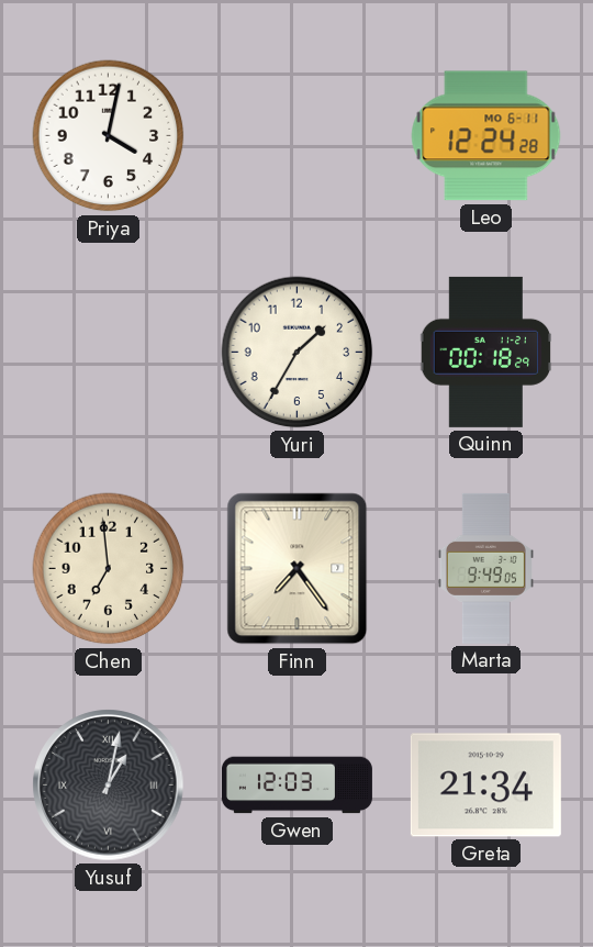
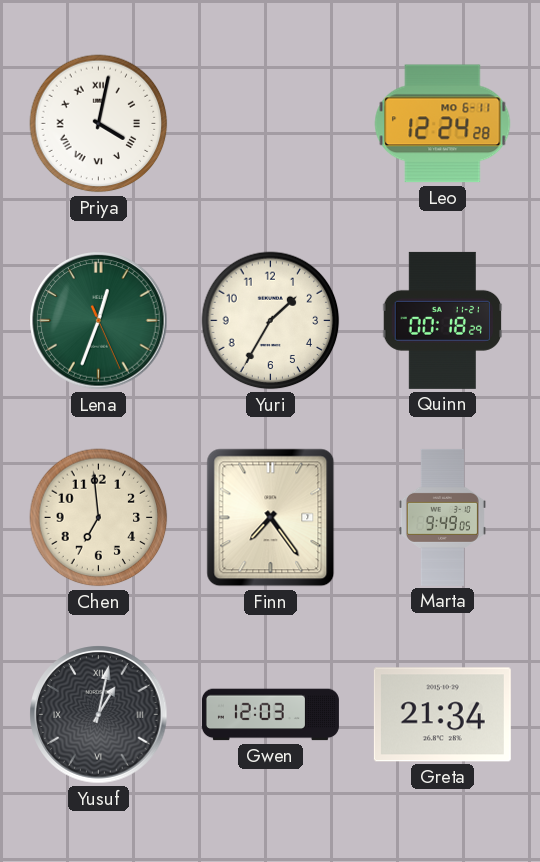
Priya numerals: Arabic -> Roman (99, 124)
Lena: none -> 12:33 (99, 321)
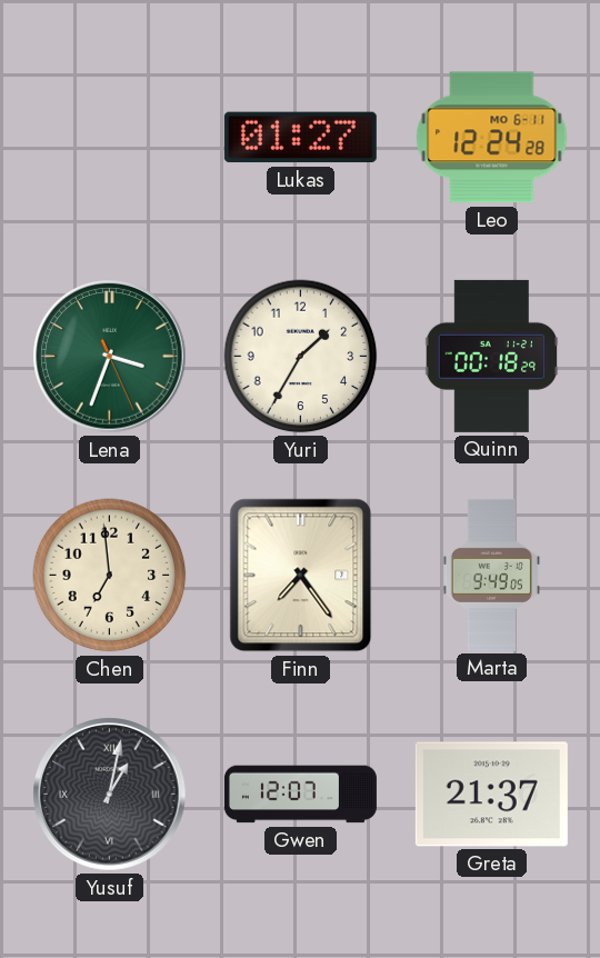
Priya: 4:02 -> none (99, 124)
Lukas: none -> 01:27 (300, 138)
Lena: 12:33 -> 3:33 (110, 357)
Gwen: 12:03 -> 12:07 (300, 795)
Greta: 21:34 -> 21:37 (491, 795)
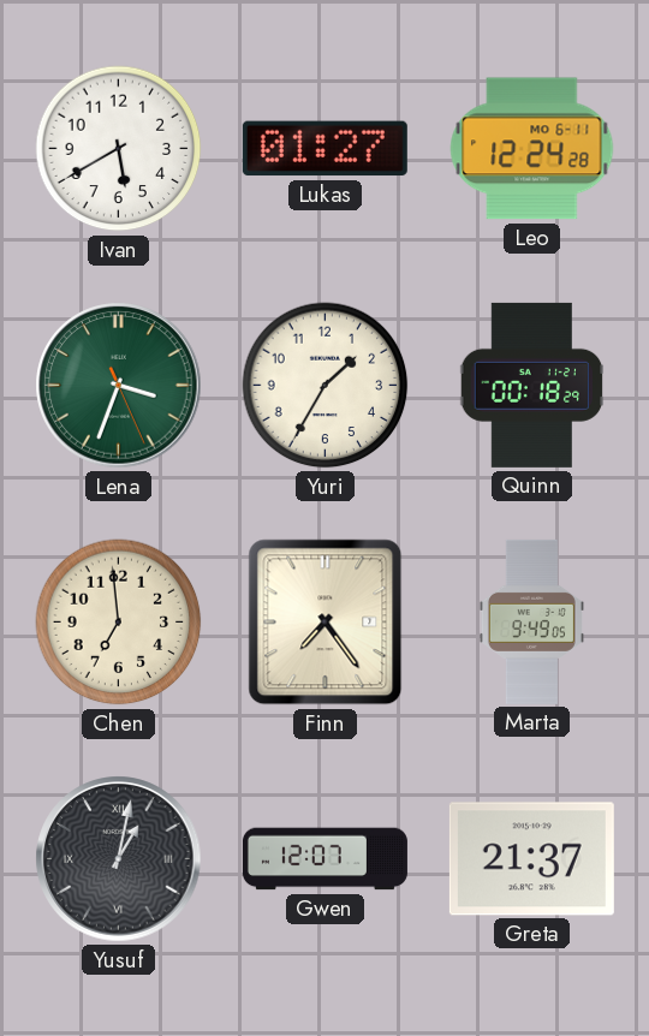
Ivan: none -> 5:40 (119, 149)
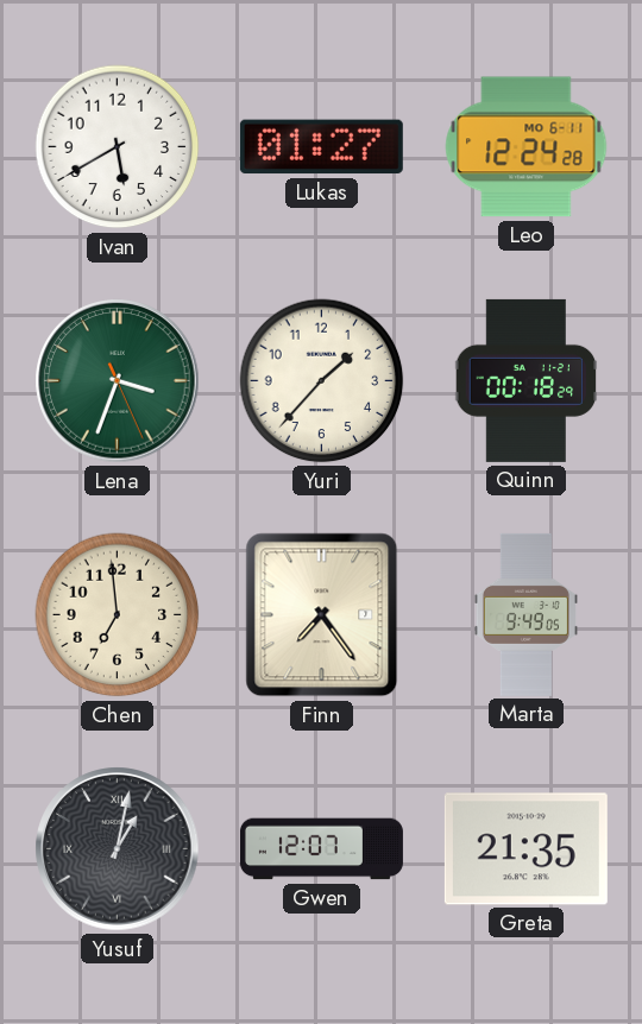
Yuri: 1:35 -> 1:37 (322, 381)
Greta: 21:37 -> 21:35 (525, 849)
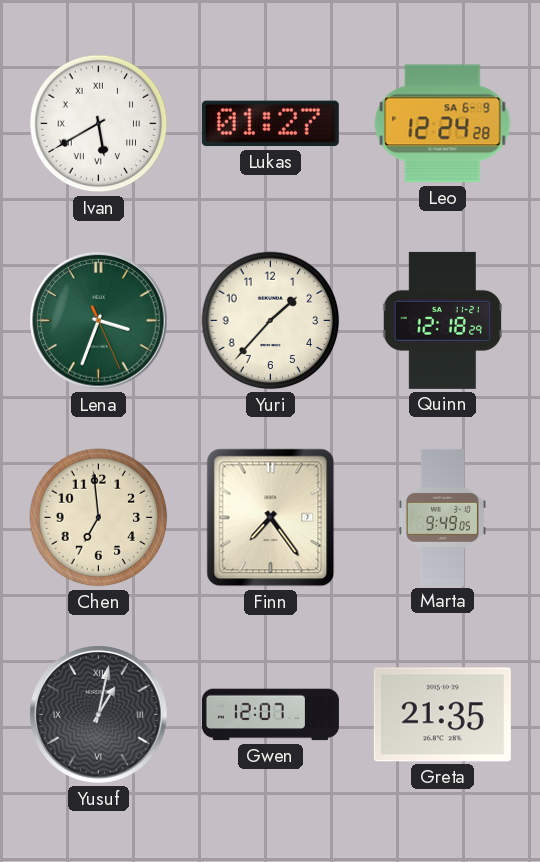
Ivan numerals: Arabic -> Roman (99, 124)
Leo date: MO 6-11 -> SA 6-9 (443, 124)
Quinn: 00:18 -> 12:18 (443, 320)
